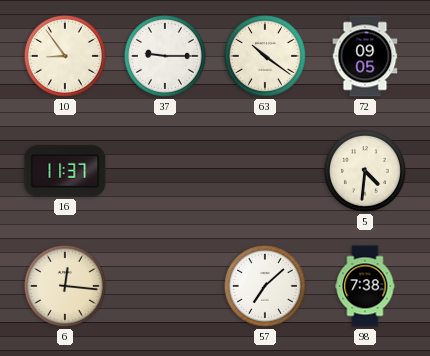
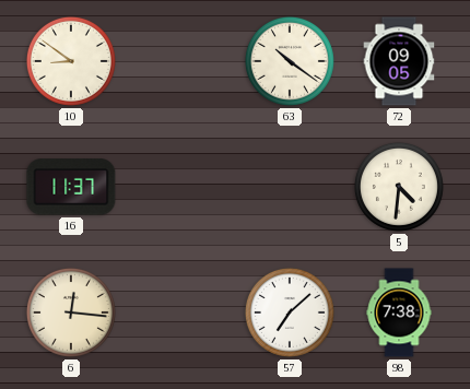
10: 8:54 -> 8:51 (71, 61)
37: 9:15 -> none (165, 56)
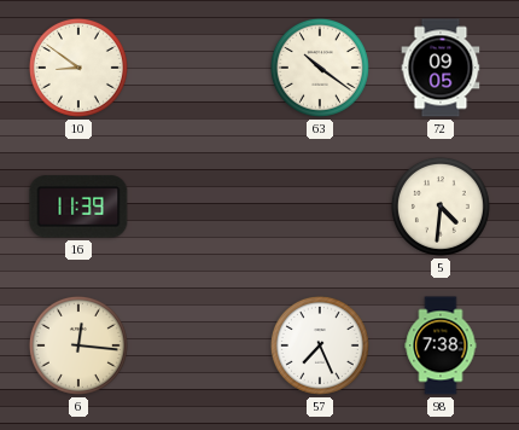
16: 11:37 -> 11:39 (78, 207)
57: 7:08 -> 7:26 (320, 345)
